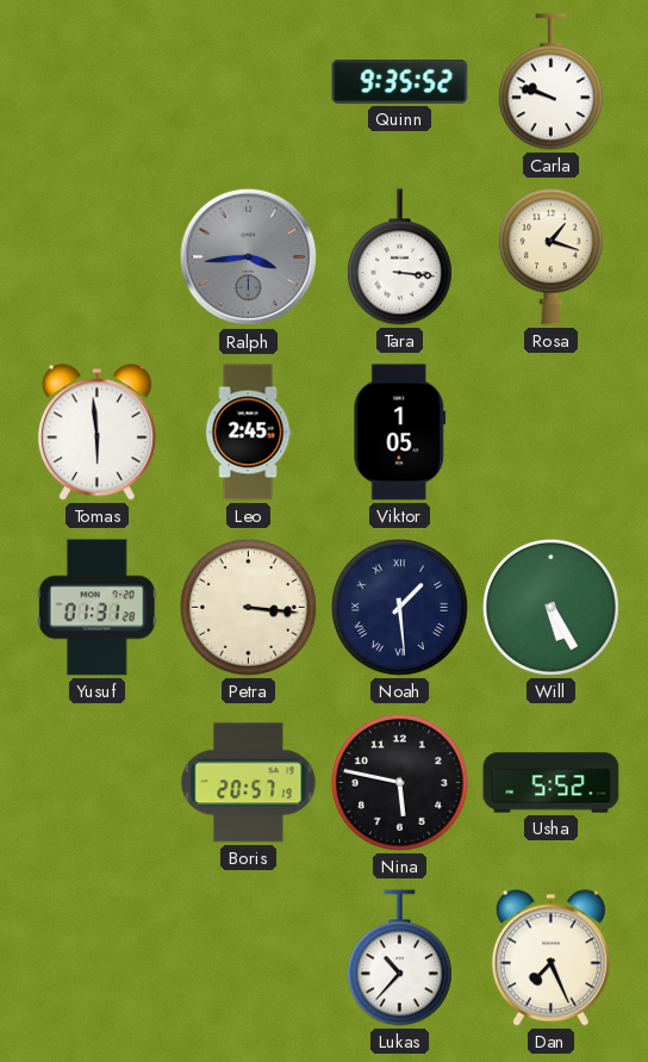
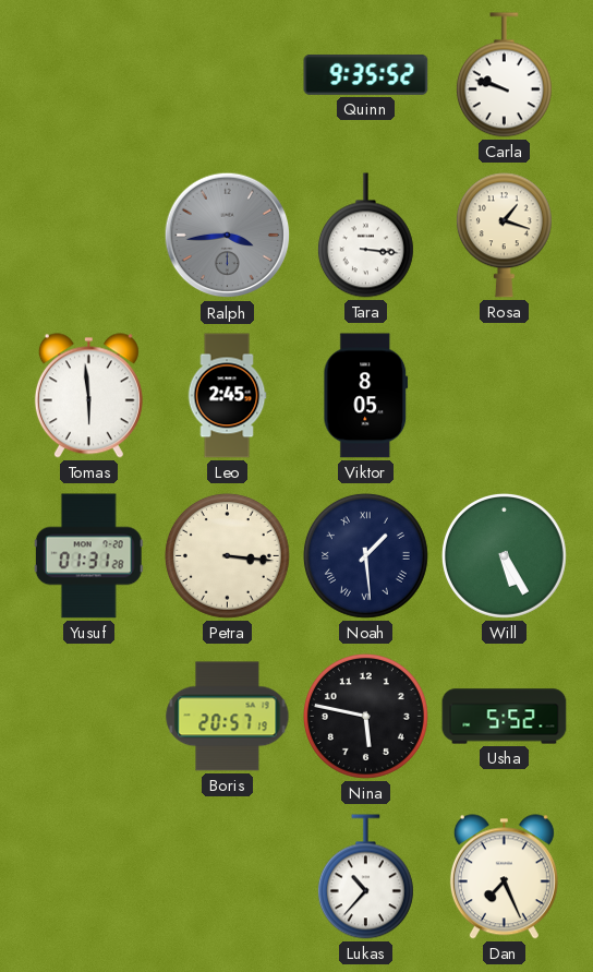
Viktor: 1:05 -> 8:05 (366, 396)
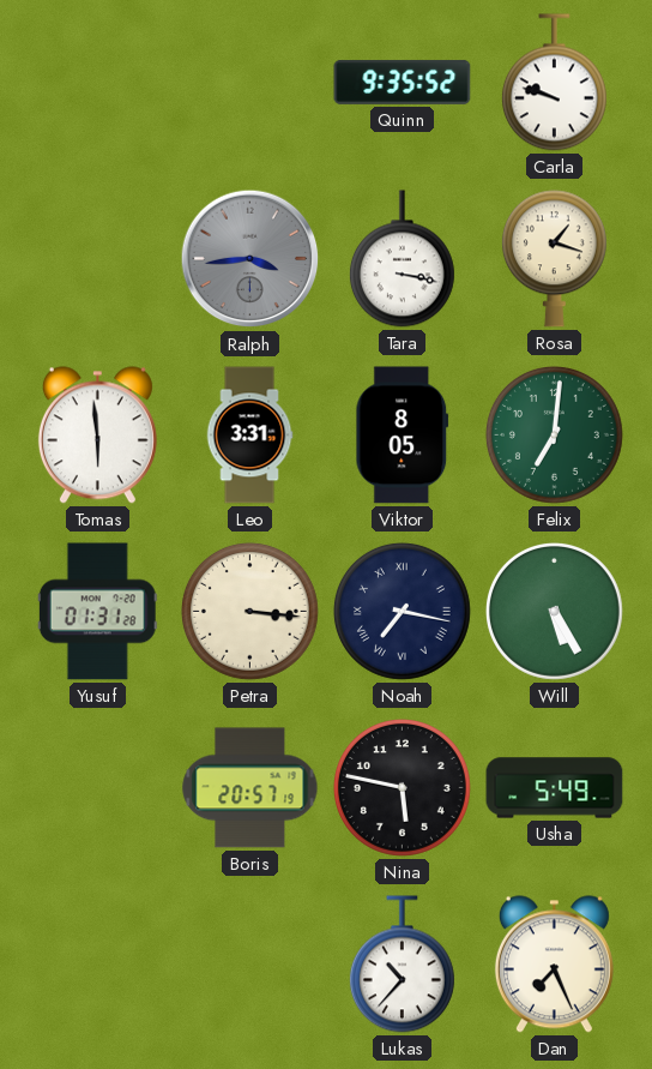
Tara: 3:16 -> 3:17 (402, 259)
Leo: 2:45 -> 3:31 (249, 436)
Felix: none -> 7:01 (554, 434)
Noah: 1:29 -> 7:17 (402, 611)
Usha: 5:52 -> 5:49 (555, 788)
